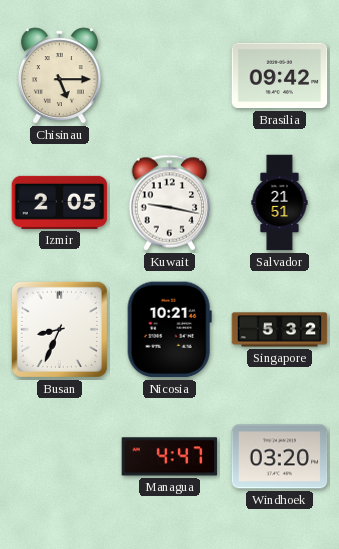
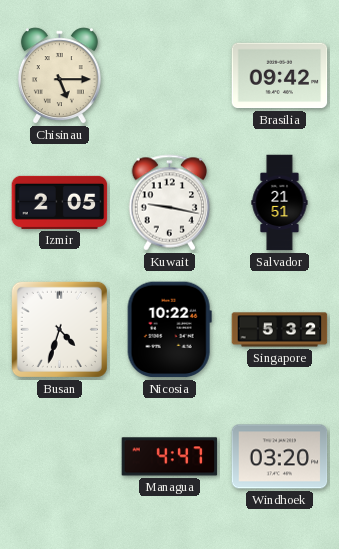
Busan: 8:34 -> 4:33 (59, 329)
Nicosia: 10:21 -> 10:22 (169, 330)
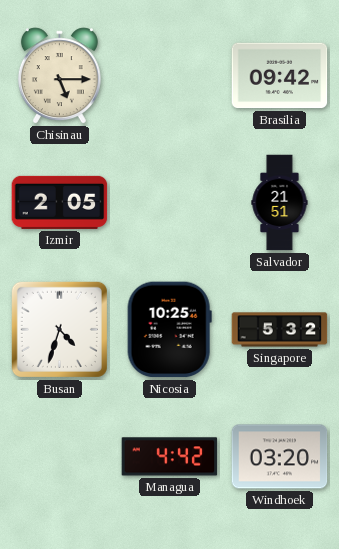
Kuwait: 9:17 -> none (170, 203)
Nicosia: 10:22 -> 10:25 (169, 330)
Managua: 4:47 -> 4:42 (170, 457)
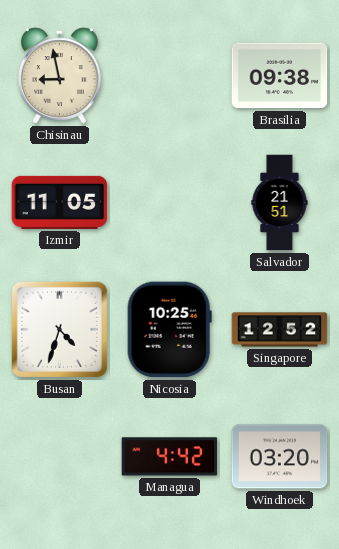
Chisinau: 5:15 -> 8:58 (59, 76)
Brasilia: 09:42 -> 09:38 (280, 76)
Izmir: 2:05 -> 11:05 (60, 202)
Singapore: 5:32 -> 12:52 (280, 330)
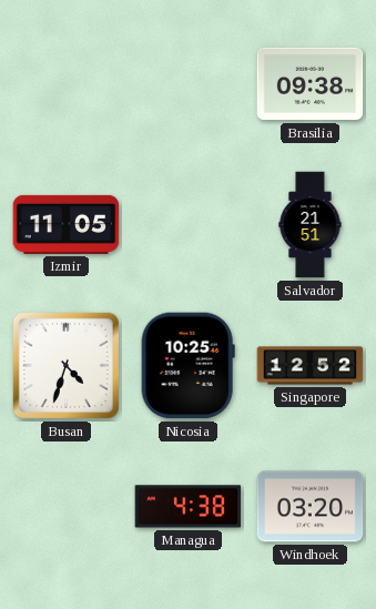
Chisinau: 8:58 -> none (59, 76)
Managua: 4:42 -> 4:38 (189, 507)
